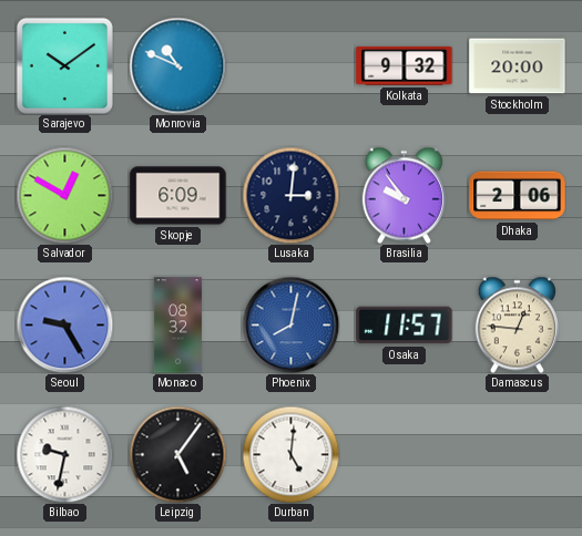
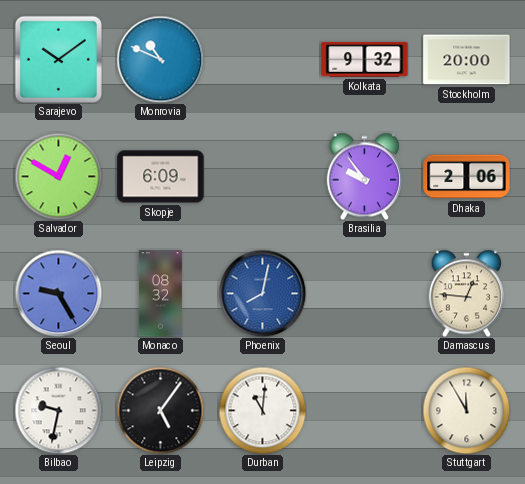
Lusaka: 3:01 -> none (290, 195)
Osaka: 11:57 -> none (405, 326)
Durban: 5:01 -> 11:01 (262, 410)
Stuttgart: none -> 11:55 (466, 410)
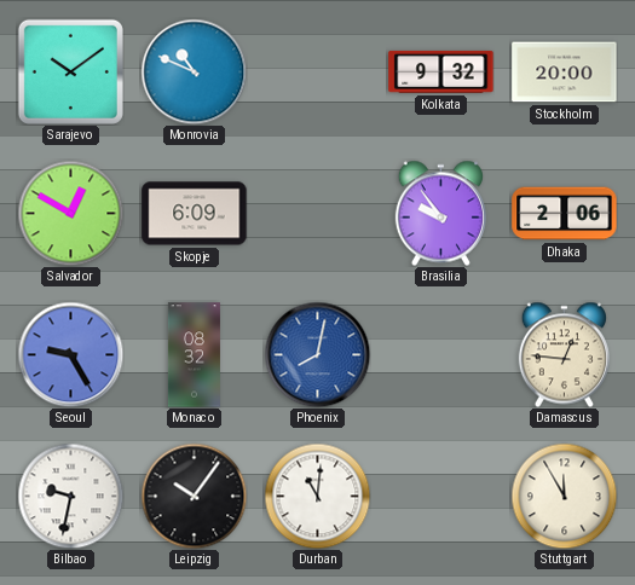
Leipzig: 5:06 -> 10:06 (194, 496)
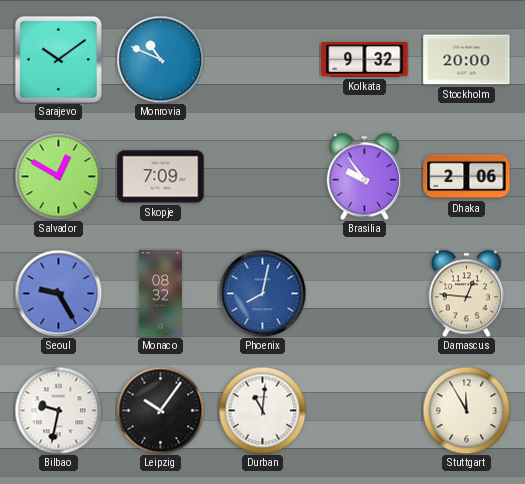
Skopje: 6:09 -> 7:09 (161, 177)
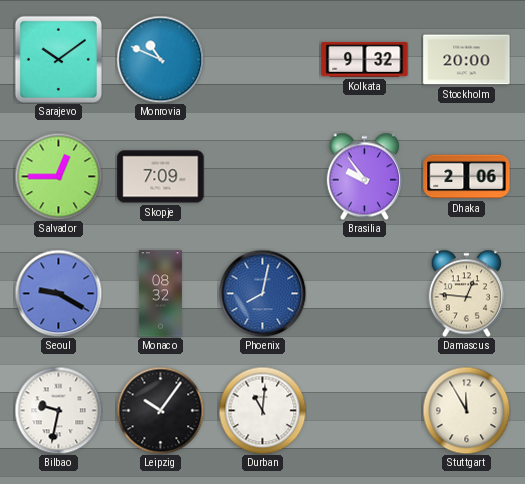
Salvador: 12:50 -> 12:45 (58, 176)
Seoul: 9:25 -> 9:20 (58, 293)
